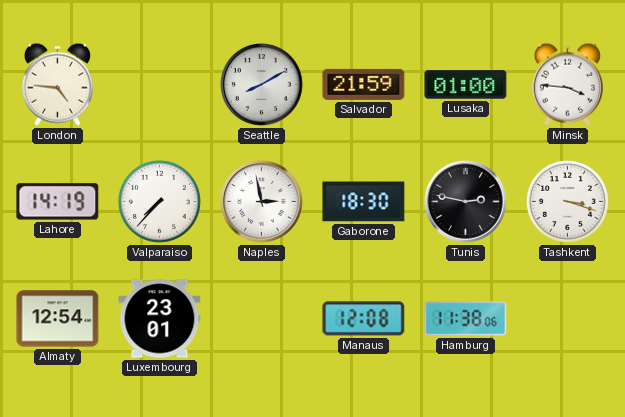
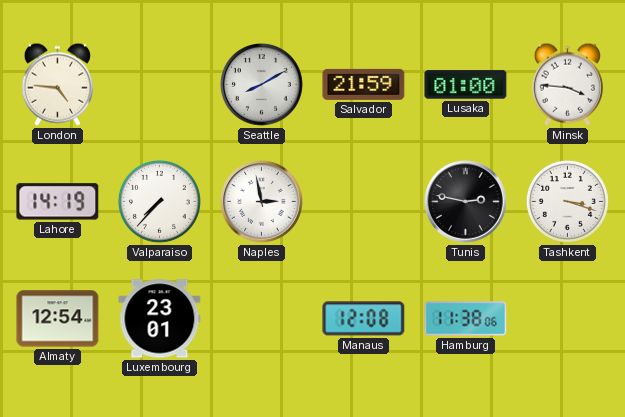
Gaborone: 18:30 -> none (364, 202)
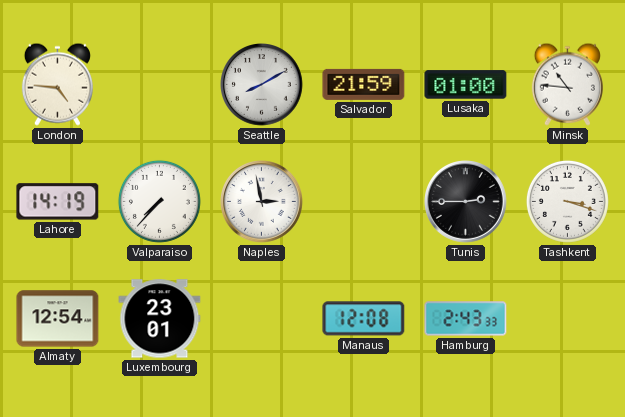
Minsk: 3:46 -> 10:46 (567, 84)
Tunis: 2:47 -> 2:45 (466, 202)
Hamburg: 11:38 -> 2:43 (466, 319)
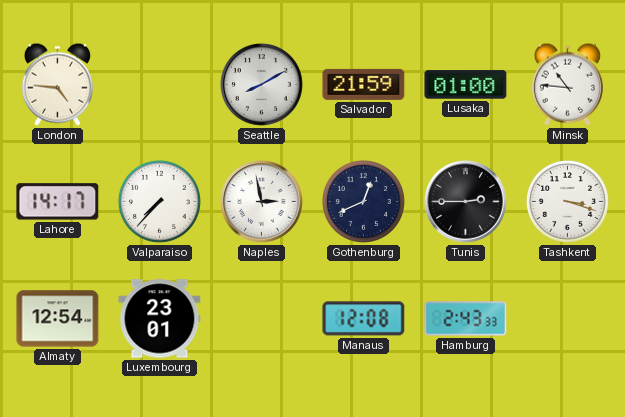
Lahore: 14:19 -> 14:17 (58, 202)
Gothenburg: none -> 12:41 (363, 201)
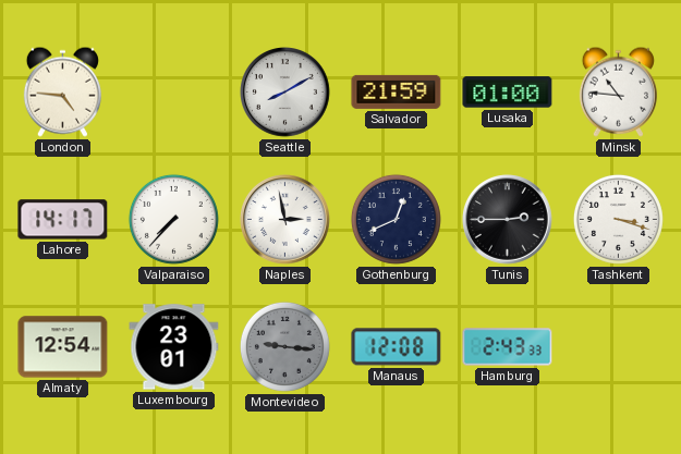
Montevideo: none -> 9:16 (284, 346)
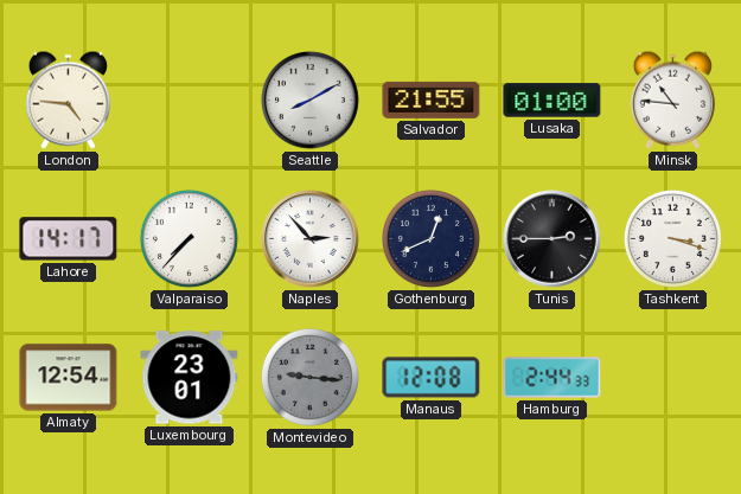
Salvador: 21:59 -> 21:55 (432, 100)
Naples: 2:58 -> 2:53 (311, 239)
Hamburg: 2:43 -> 2:44 (552, 378)
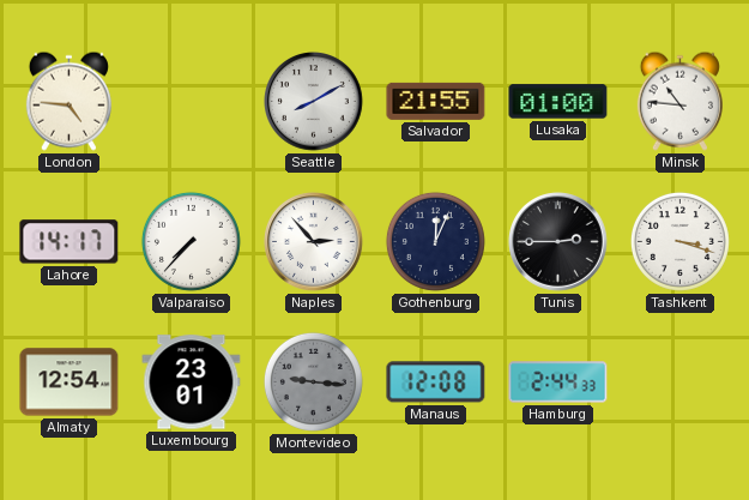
Gothenburg: 12:41 -> 12:04 (435, 241)
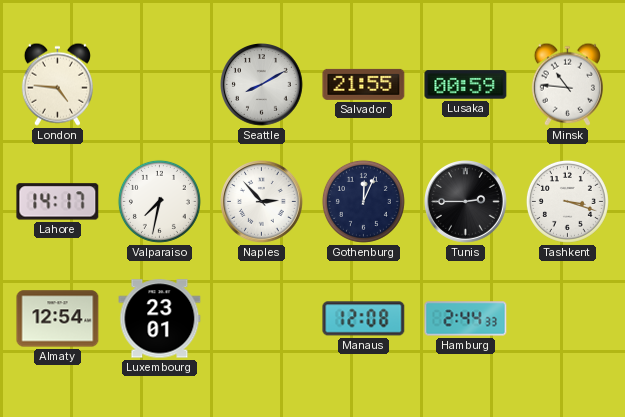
Lusaka: 01:00 -> 00:59 (466, 85)
Valparaiso: 7:37 -> 7:32 (159, 201)
Montevideo: 9:16 -> none (313, 381)
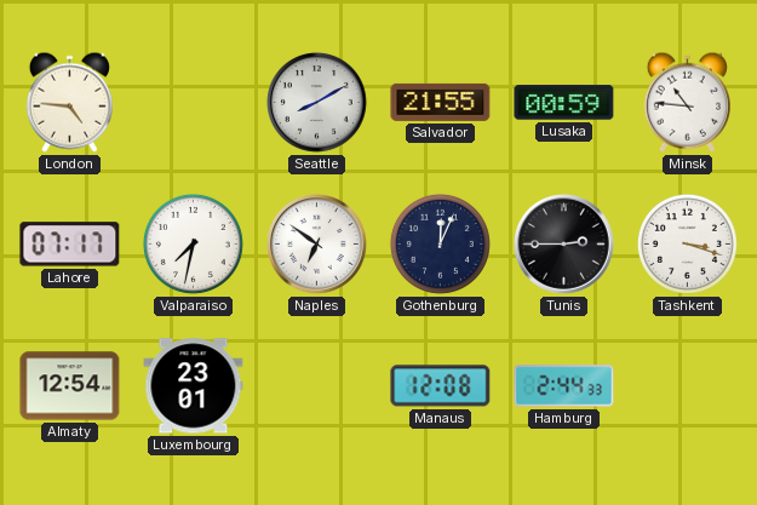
Lahore: 14:17 -> 07:17 (70, 245)
Naples: 2:53 -> 6:51 (317, 245)
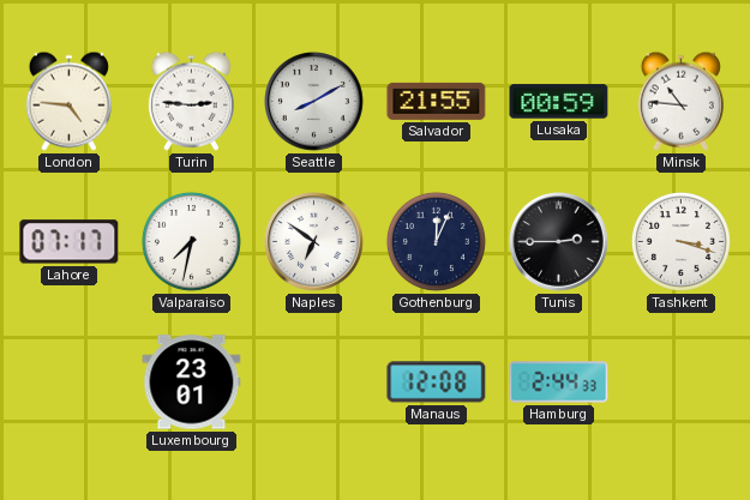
Turin: none -> 2:46 (191, 101)
Almaty: 12:54 -> none (70, 386)
